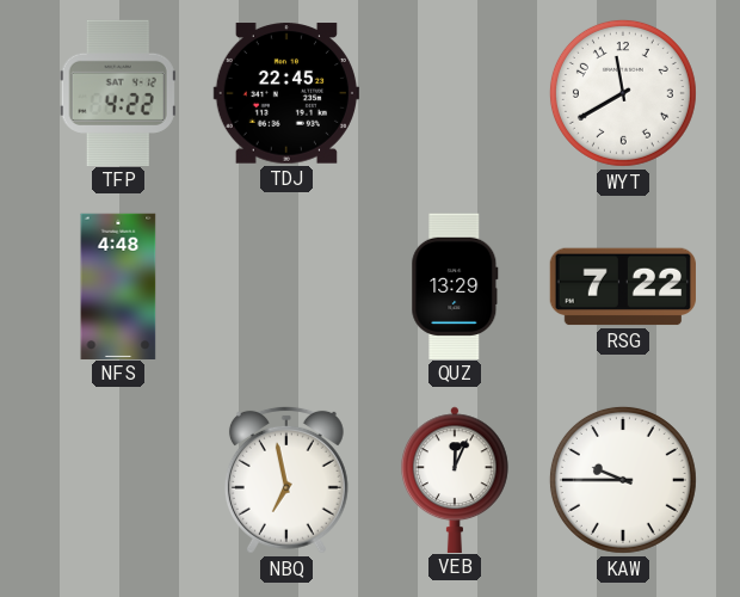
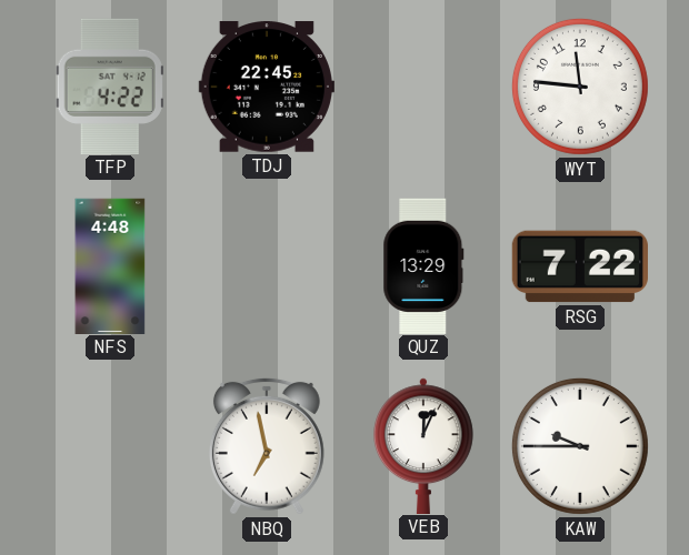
WYT: 11:40 -> 11:46 (580, 87)
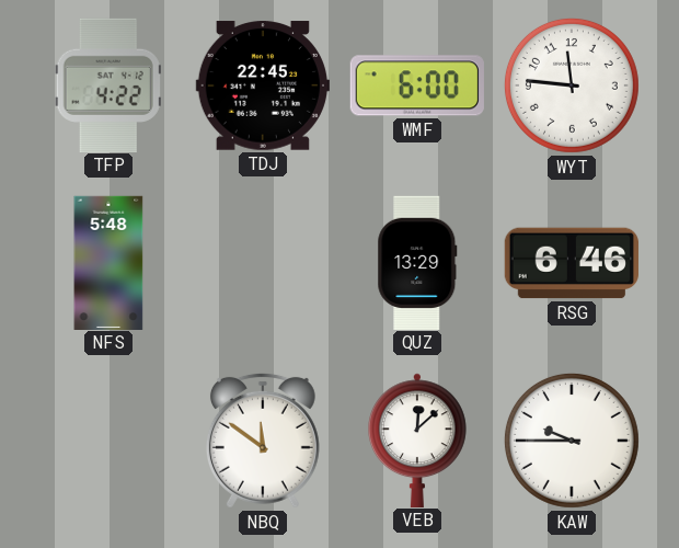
WMF: none -> 6:00 (417, 85)
NFS: 4:48 -> 5:48 (108, 262)
RSG: 7:22 -> 6:46 (572, 263)
NBQ: 6:58 -> 11:51 (263, 441)
VEB: 12:04 -> 12:08 (418, 439)
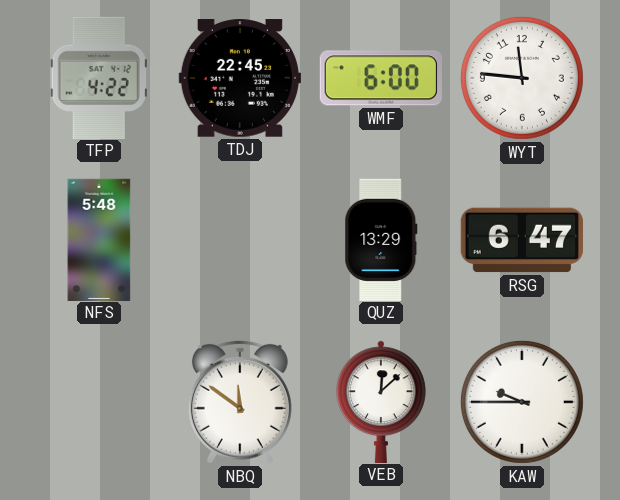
RSG: 6:46 -> 6:47 (522, 240)
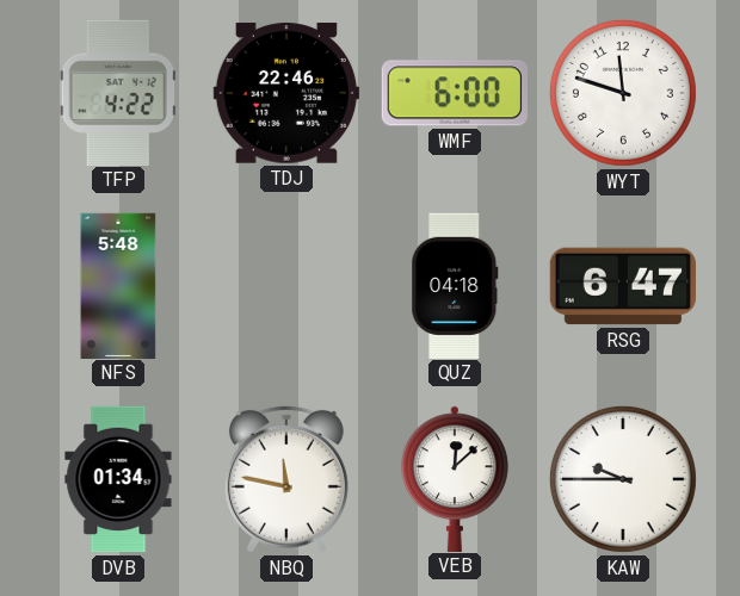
TDJ: 22:45 -> 22:46 (286, 93)
WYT: 11:46 -> 11:48 (623, 93)
QUZ: 13:29 -> 04:18 (455, 285)
DVB: none -> 01:34 (118, 479)
NBQ: 11:51 -> 11:47 (286, 479)
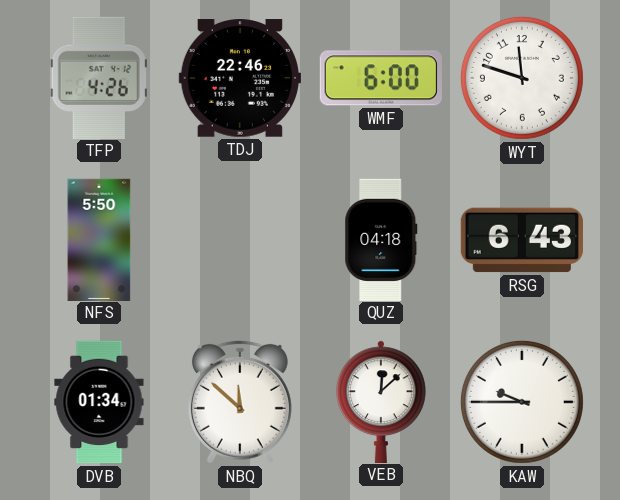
TFP: 4:22 -> 4:26 (99, 77)
NFS: 5:48 -> 5:50 (99, 239)
RSG: 6:47 -> 6:43 (522, 240)
NBQ: 11:47 -> 11:52 (240, 402)
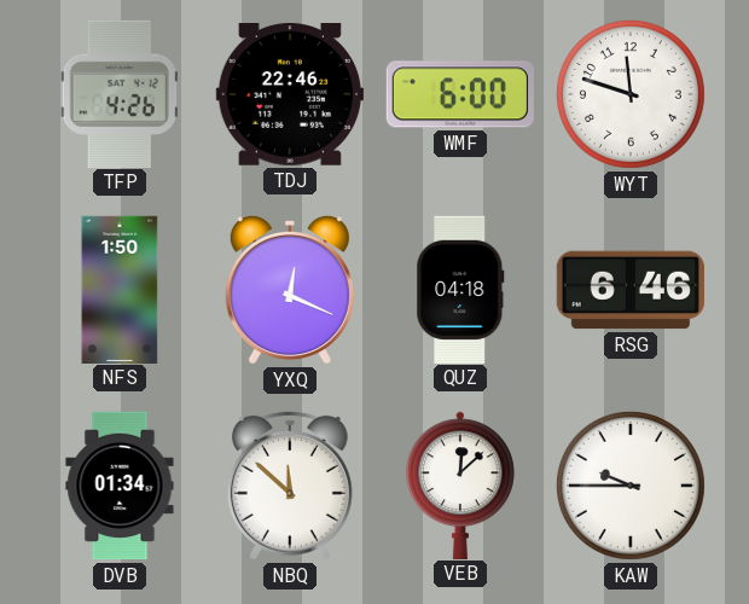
NFS: 5:50 -> 1:50 (120, 289)
YXQ: none -> 12:19 (290, 290)
RSG: 6:43 -> 6:46 (631, 290)
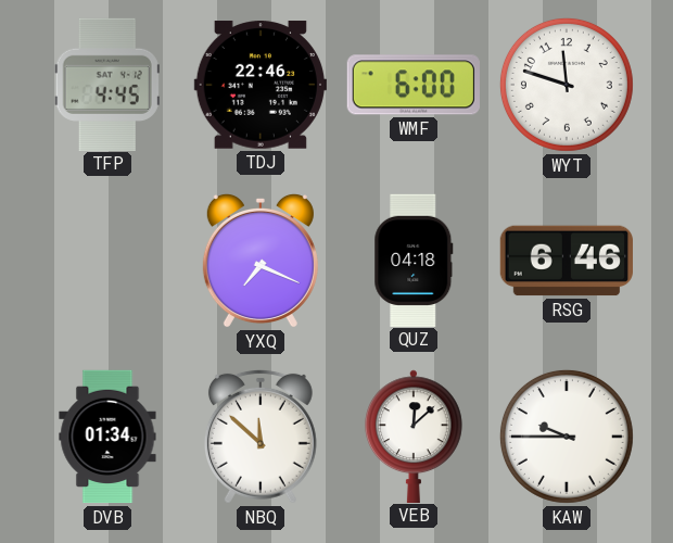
TFP: 4:26 -> 4:45 (107, 84)
NFS: 1:50 -> none (120, 289)
YXQ: 12:19 -> 7:19 (261, 261)
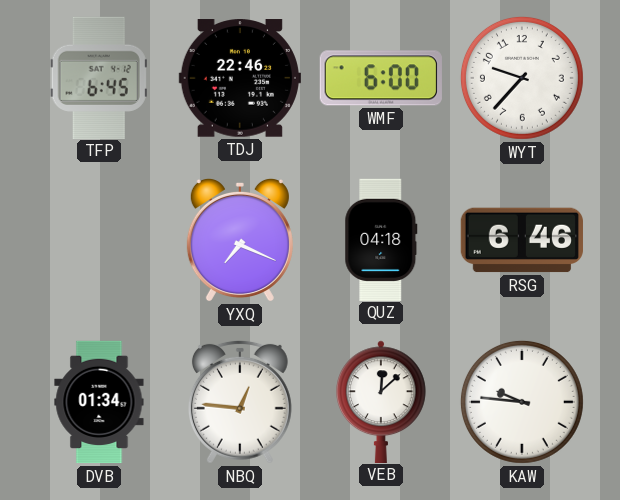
TFP: 4:45 -> 6:45 (99, 77)
WYT: 11:48 -> 9:37 (522, 78)
NBQ: 11:52 -> 12:46 (240, 402)
KAW: 9:45 -> 9:46 (522, 402)
